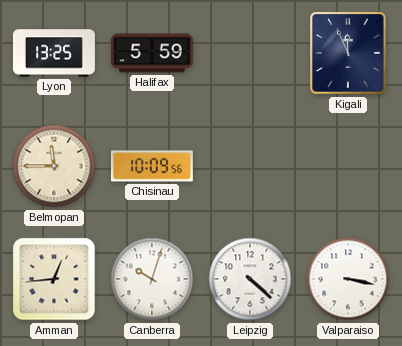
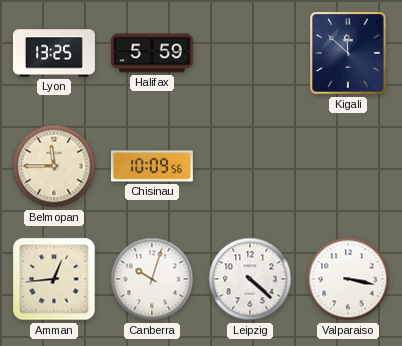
Kigali: 11:56 -> 11:52 (348, 54)
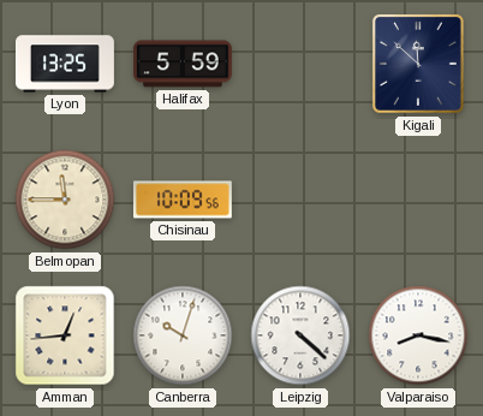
Valparaiso: 3:17 -> 8:17 (418, 335)
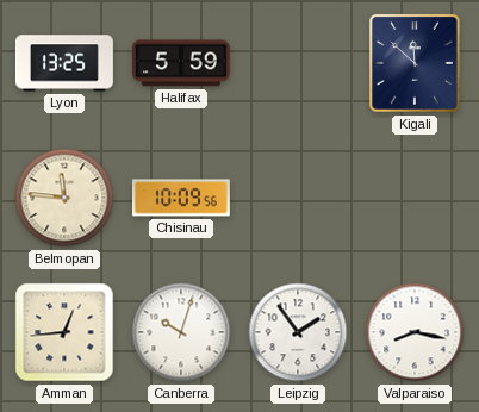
Belmopan: 11:45 -> 11:46 (64, 198)
Leipzig: 4:22 -> 1:54 (298, 332)
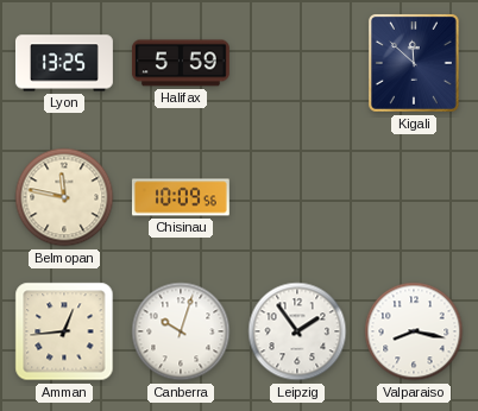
Belmopan: 11:46 -> 11:47 (64, 197)
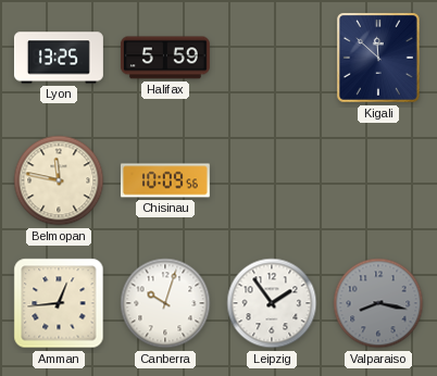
Valparaiso dial: white -> grey (378, 303)
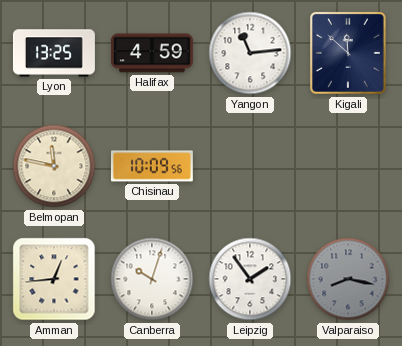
Halifax: 5:59 -> 4:59 (152, 53)
Yangon: none -> 11:14 (250, 53)
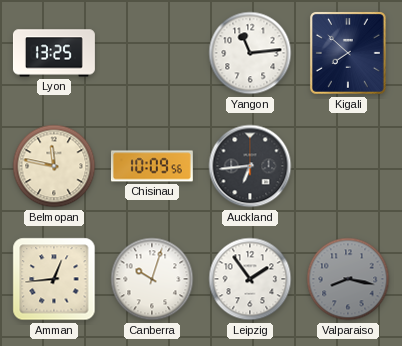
Halifax: 4:59 -> none (152, 53)
Kigali: 11:52 -> 7:52 (348, 54)
Auckland: none -> 6:44 (250, 166)
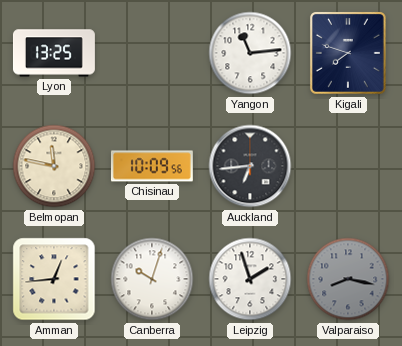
Kigali: 7:52 -> 7:48 (348, 54)
Leipzig: 1:54 -> 1:57 (250, 279)
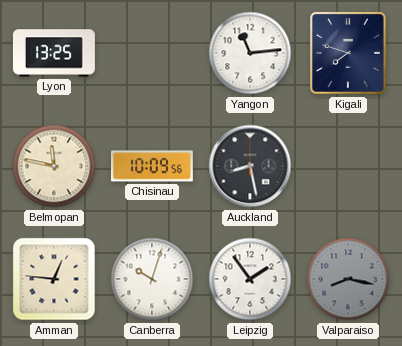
Auckland: 6:44 -> 8:28 (250, 166)
Amman: 12:44 -> 12:46 (54, 279)
Leipzig: 1:57 -> 1:54 (250, 279)
